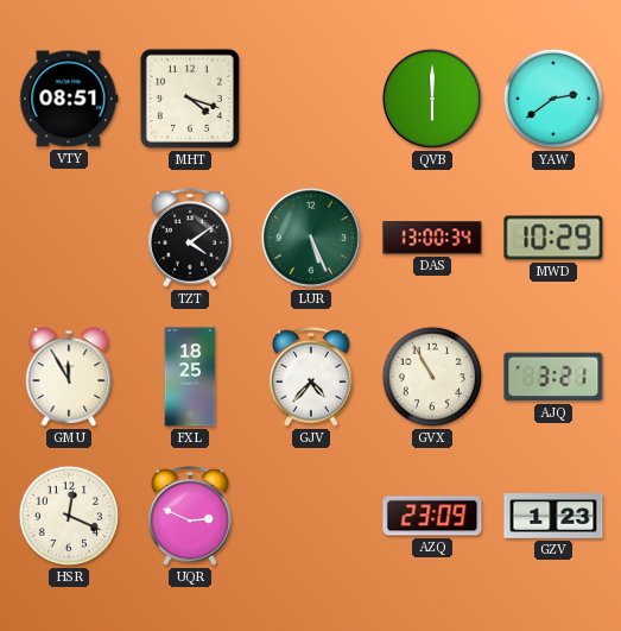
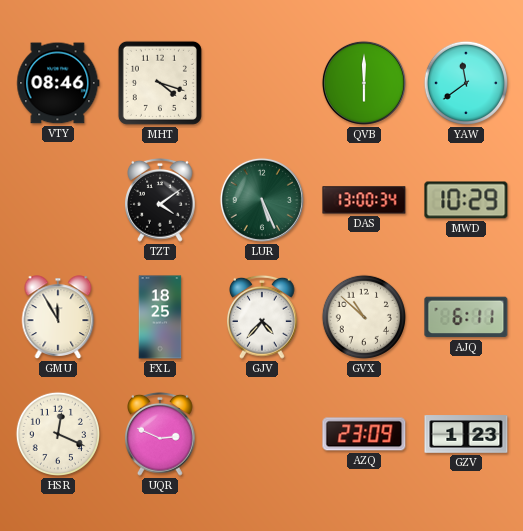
VTY: 08:51 -> 08:46 (58, 83)
YAW: 2:39 -> 11:39 (466, 83)
GVX: 10:55 -> 10:52 (364, 317)
AJQ: 3:21 -> 6:11 (466, 317)
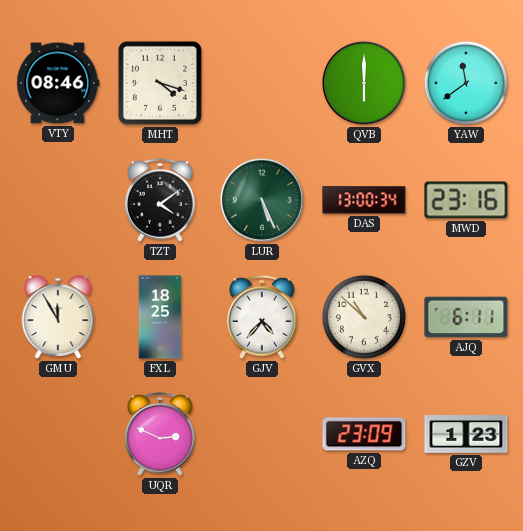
MWD: 10:29 -> 23:16 (466, 200)
HSR: 12:19 -> none (58, 434)
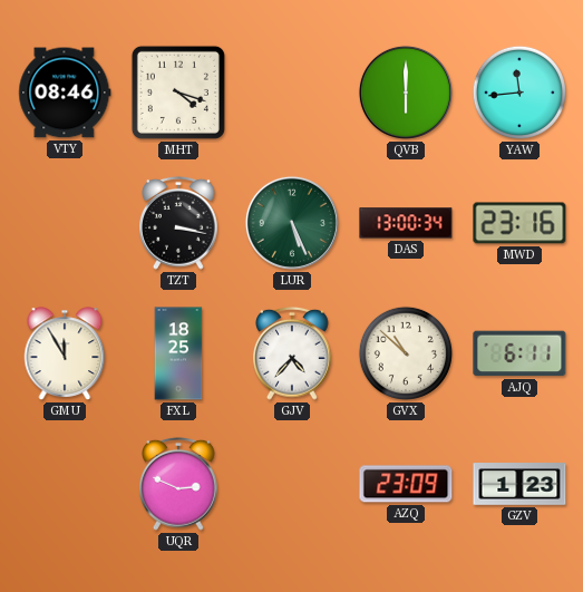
YAW: 11:39 -> 11:44 (519, 93)
TZT: 4:09 -> 3:17 (179, 223)
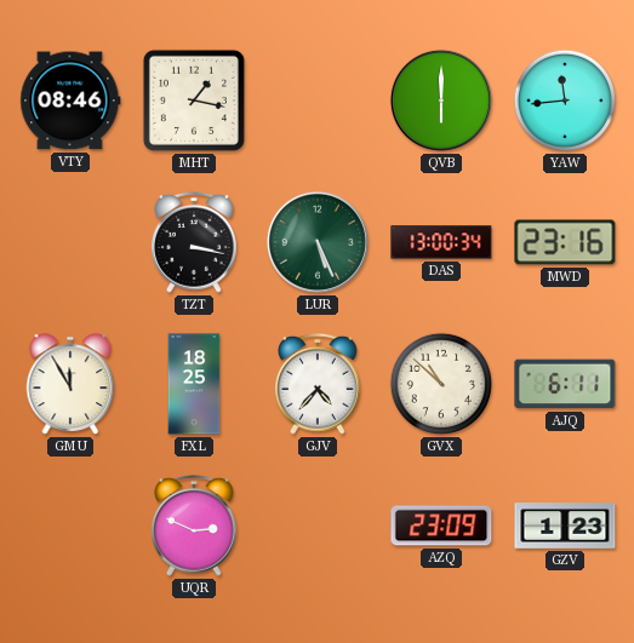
MHT: 4:18 -> 1:17 (194, 101)
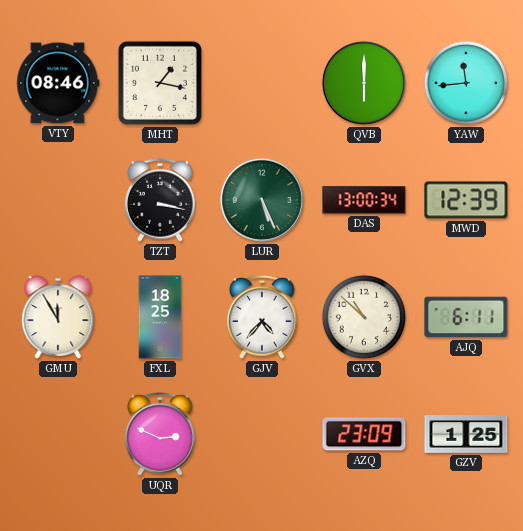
MWD: 23:16 -> 12:39 (466, 200)
GZV: 1:23 -> 1:25 (466, 434)
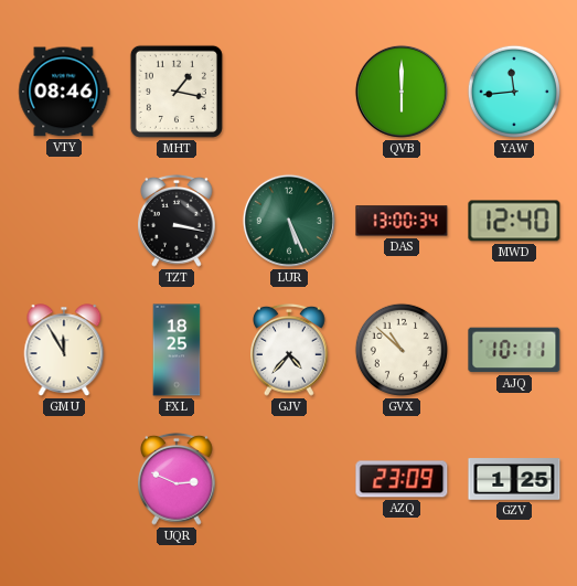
MWD: 12:39 -> 12:40 (514, 221)
AJQ: 6:11 -> 10:11 (514, 350)
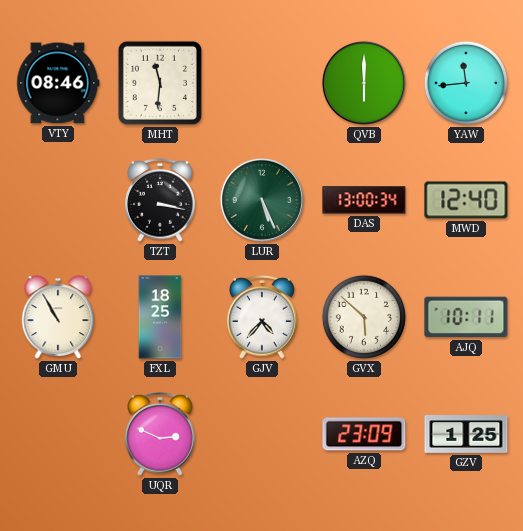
MHT: 1:17 -> 11:31 (160, 83)
GMU: 11:55 -> 10:55 (58, 317)
GVX: 10:52 -> 5:52 (364, 317)
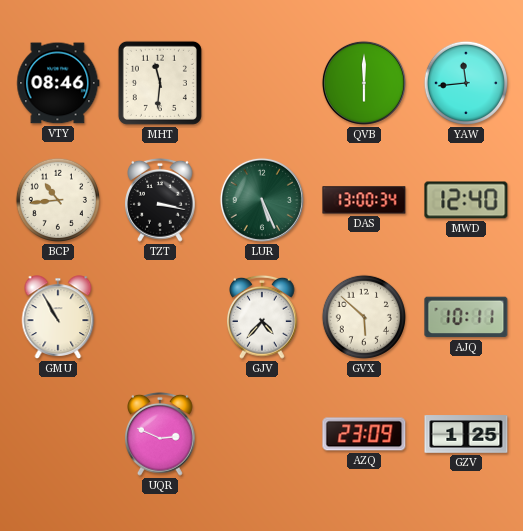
BCP: none -> 10:44 (58, 200)
FXL: 18:25 -> none (160, 317)
